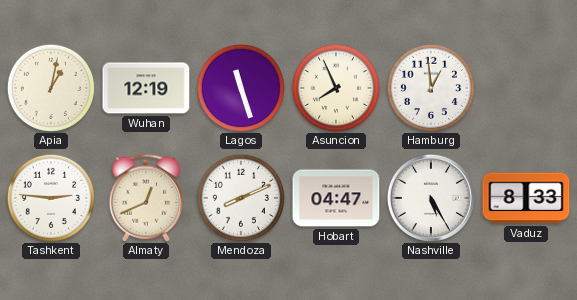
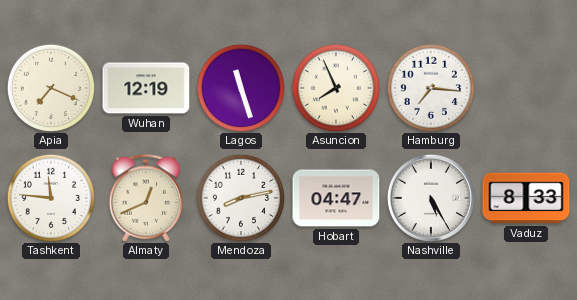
Apia: 1:02 -> 7:19 (51, 88)
Hamburg: 12:59 -> 7:16 (431, 88)
Tashkent: 2:46 -> 11:46 (51, 198)
Mendoza: 8:11 -> 8:13 (241, 198)
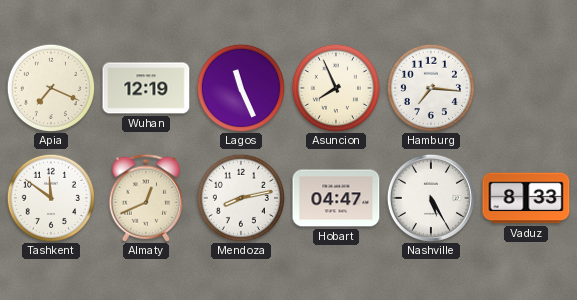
Lagos: 11:27 -> 11:26 (241, 88)
Tashkent: 11:46 -> 11:51 (51, 198)
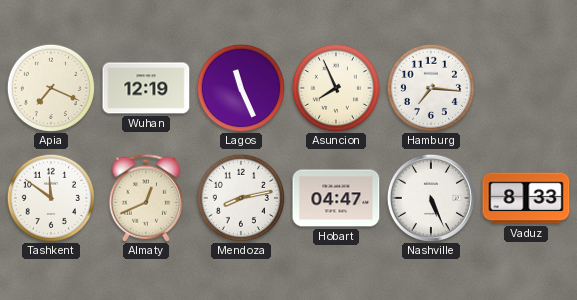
Nashville: 5:25 -> 5:26 (431, 198)
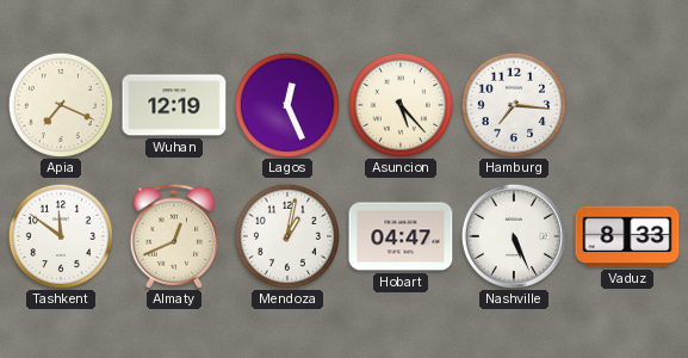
Lagos: 11:26 -> 12:26 (287, 105)
Asuncion: 7:56 -> 5:23 (401, 105)
Mendoza: 8:13 -> 1:02 (287, 236)
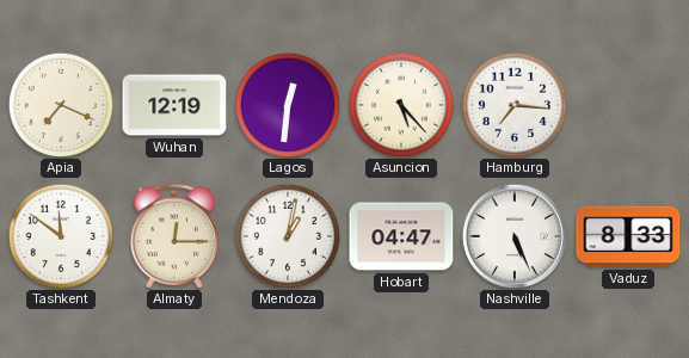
Lagos: 12:26 -> 12:31 (288, 105)
Almaty: 12:41 -> 12:15 (174, 236)
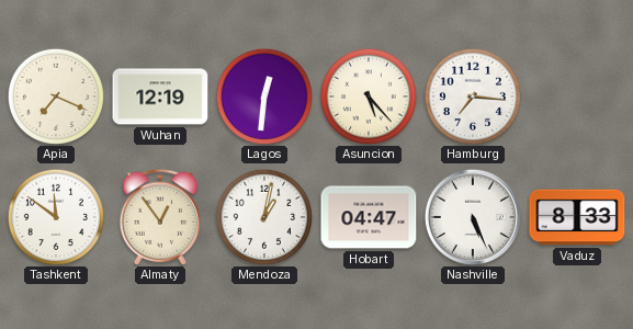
Almaty: 12:15 -> 12:54 (160, 217)
